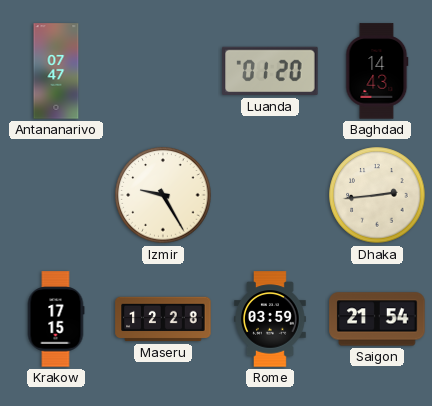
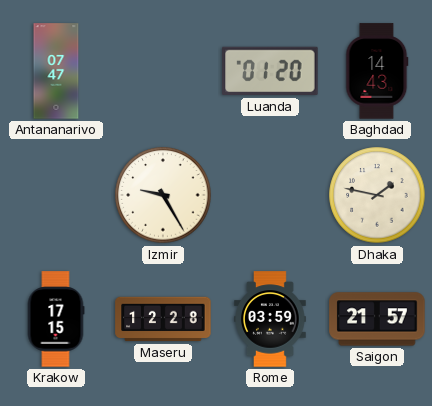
Dhaka: 2:44 -> 1:47 (377, 195)
Saigon: 21:54 -> 21:57 (377, 319)
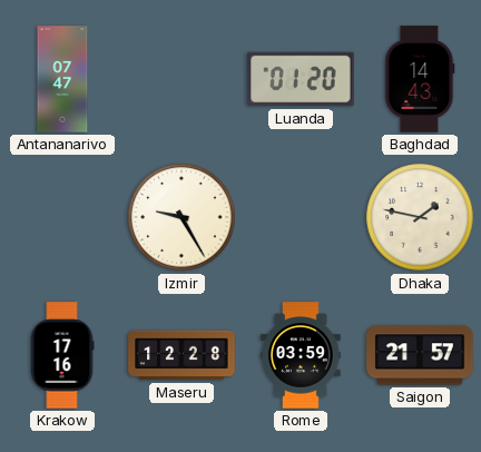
Krakow: 17:15 -> 17:16 (62, 355)
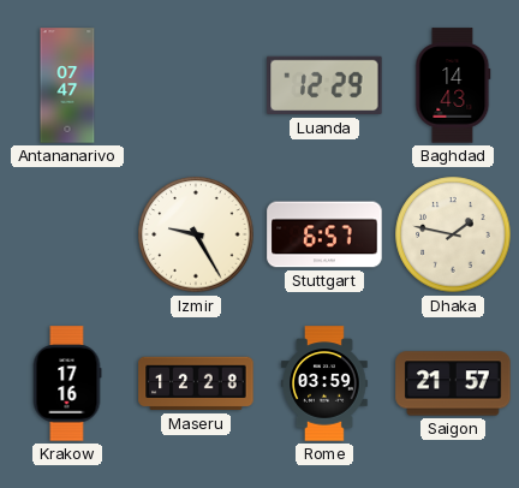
Luanda: 01:20 -> 12:29 (324, 85)
Stuttgart: none -> 6:57 (324, 234)
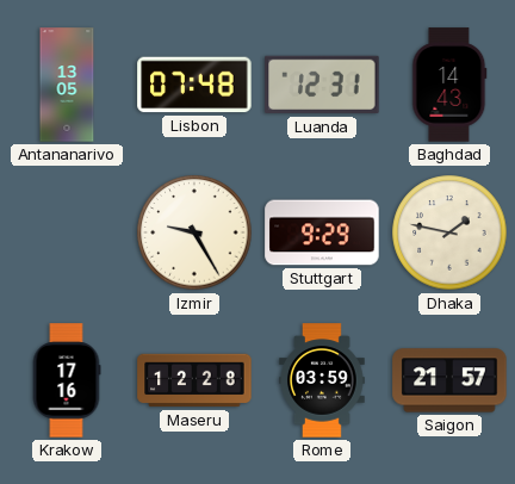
Antananarivo: 07:47 -> 13:05 (67, 85)
Lisbon: none -> 07:48 (194, 85)
Luanda: 12:29 -> 12:31 (322, 85)
Stuttgart: 6:57 -> 9:29 (322, 232)
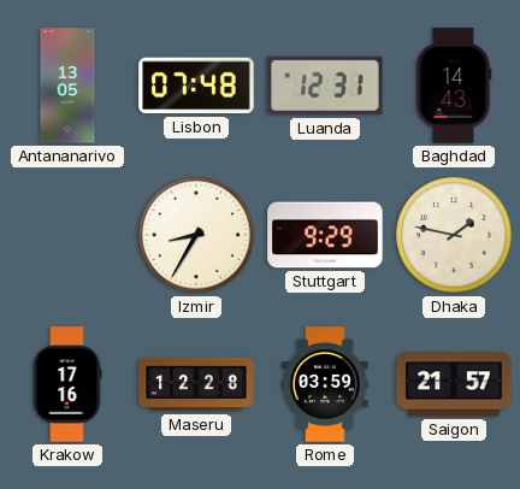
Izmir: 9:25 -> 8:35 (196, 235)
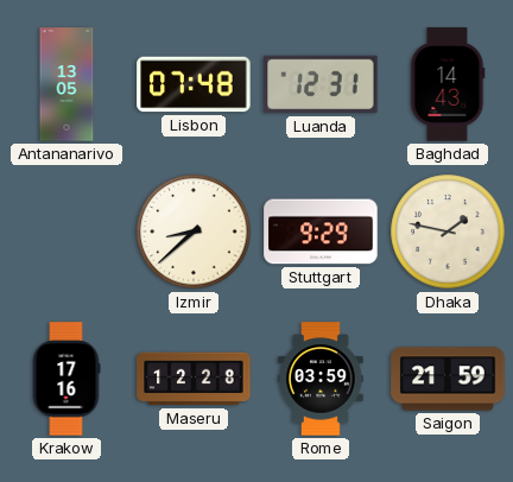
Izmir: 8:35 -> 8:38 (194, 232)
Saigon: 21:57 -> 21:59 (448, 379)
